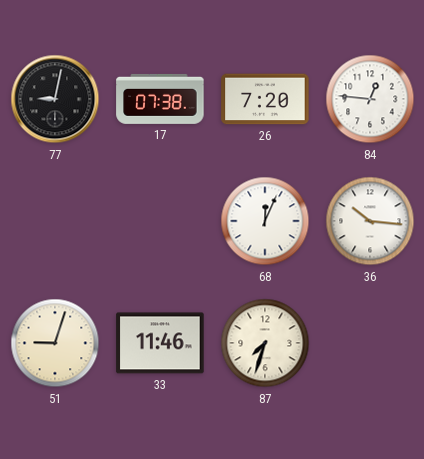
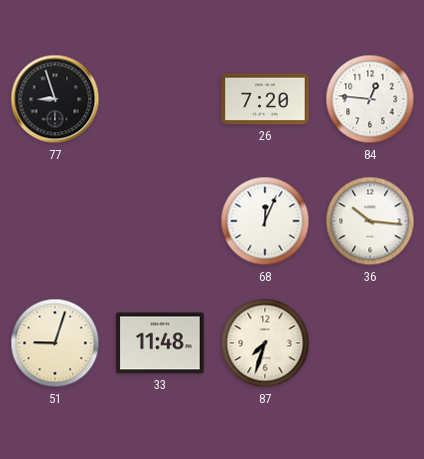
77: 9:02 -> 8:57 (55, 99)
17: 07:38 -> none (160, 99)
33: 11:46 -> 11:48 (160, 343)
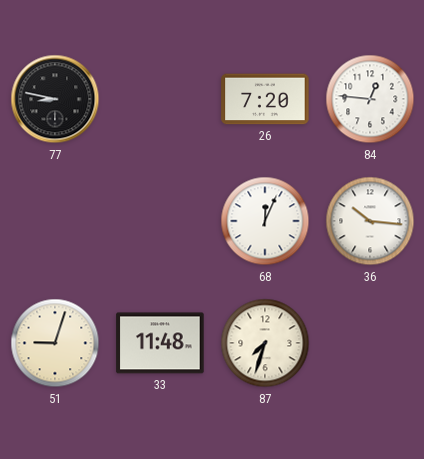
77: 8:57 -> 8:47 (55, 99)
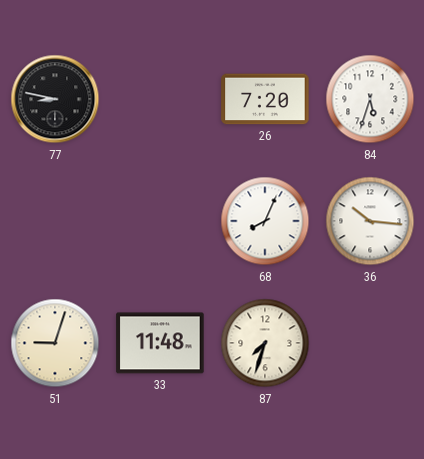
84: 12:46 -> 5:33 (370, 99)
68: 12:04 -> 8:04 (265, 221)
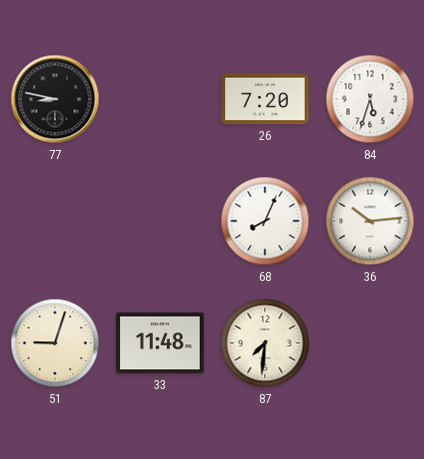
36: 10:16 -> 10:14 (370, 221)
87: 7:33 -> 7:31 (265, 343)
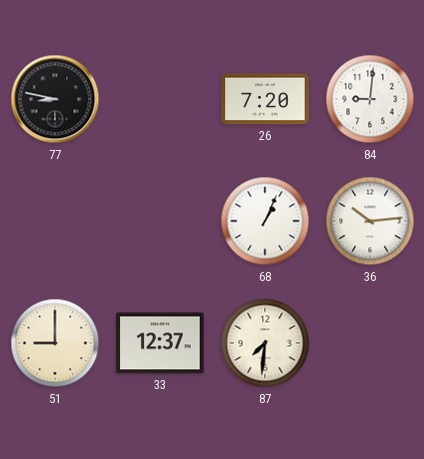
84: 5:33 -> 9:01 (370, 99)
68: 8:04 -> 1:04 (265, 221)
51: 9:03 -> 9:00 (55, 343)
33: 11:48 -> 12:37 (160, 343)
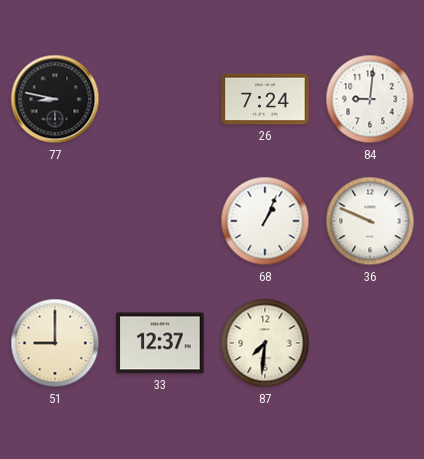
26: 7:20 -> 7:24 (265, 99)
36: 10:14 -> 9:49 (370, 221)
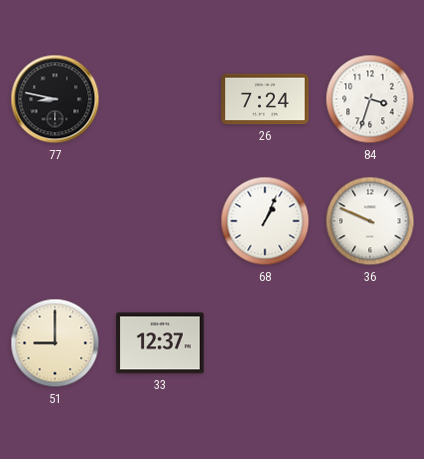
84: 9:01 -> 3:33 (370, 99)
87: 7:31 -> none (265, 343)
